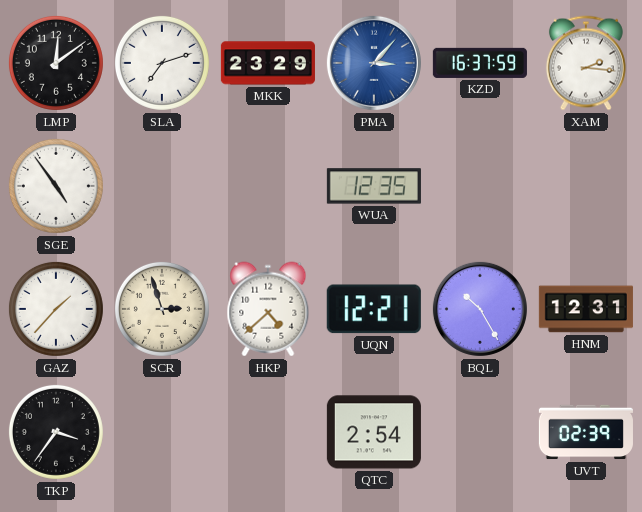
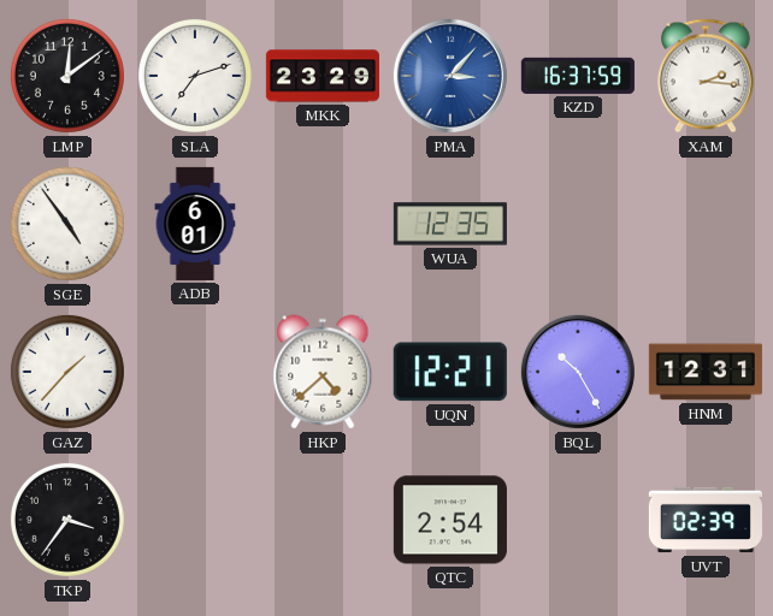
ADB: none -> 6:01 (195, 224)
SCR: 2:57 -> none (162, 309)
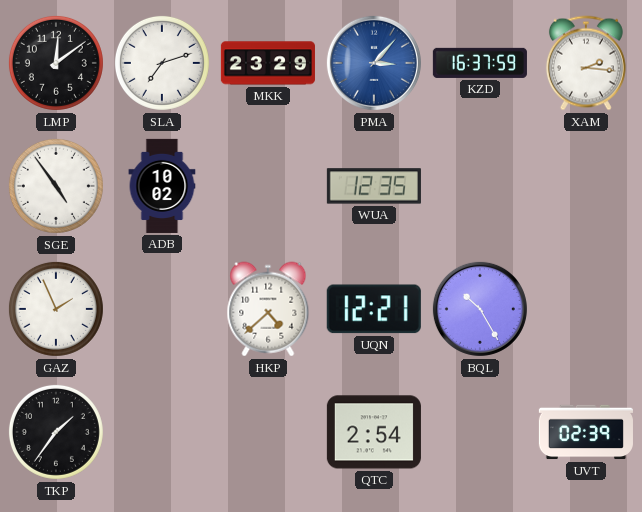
ADB: 6:01 -> 10:02 (162, 186)
GAZ: 1:37 -> 1:56 (56, 309)
HNM: 12:31 -> none (706, 372)
TKP: 3:36 -> 1:36 (56, 432)
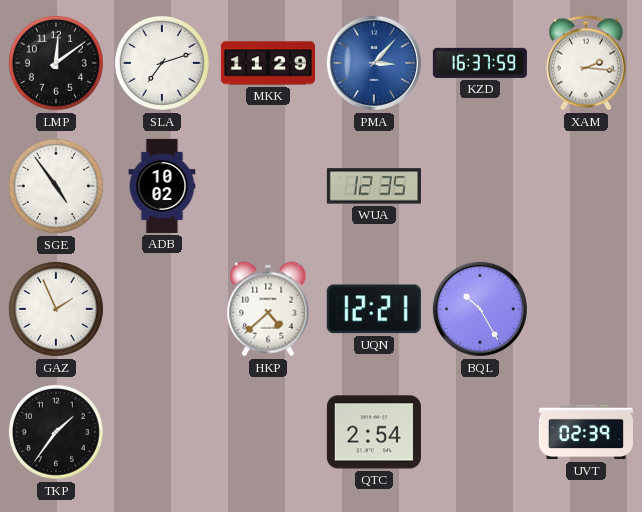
MKK: 23:29 -> 11:29 (268, 63)
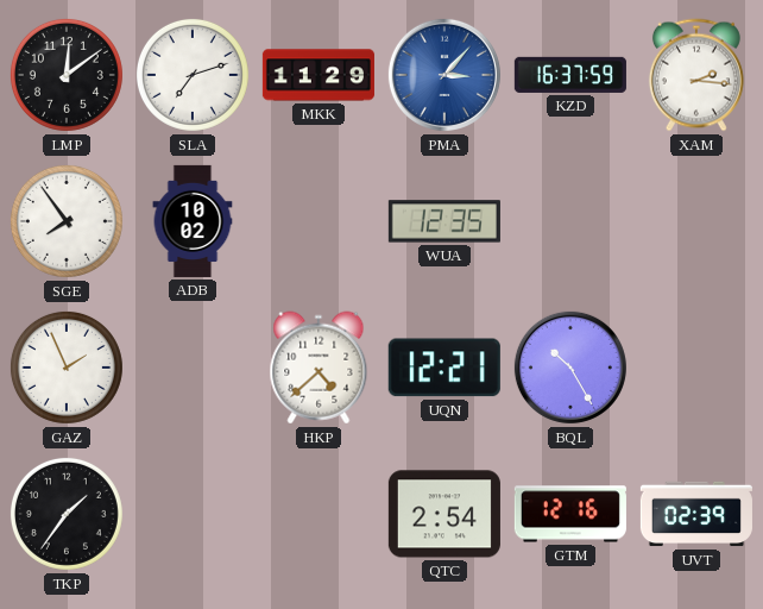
SGE: 4:54 -> 7:54 (67, 221)
GTM: none -> 12:16 (570, 514)
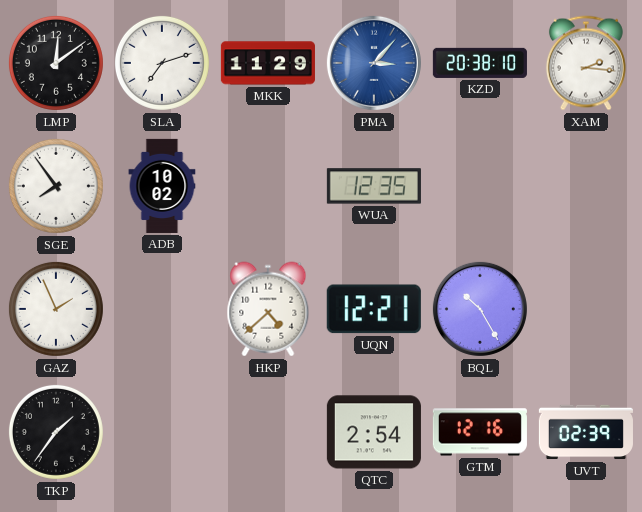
KZD: 16:37 -> 20:38 (480, 63)
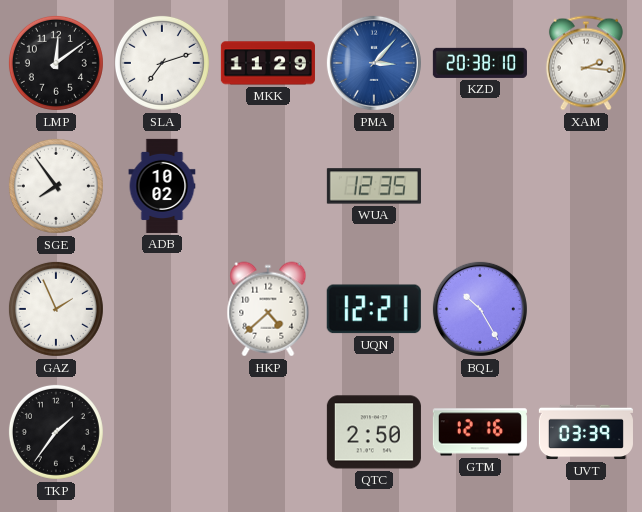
QTC: 2:54 -> 2:50 (374, 432)
UVT: 02:39 -> 03:39 (586, 432)
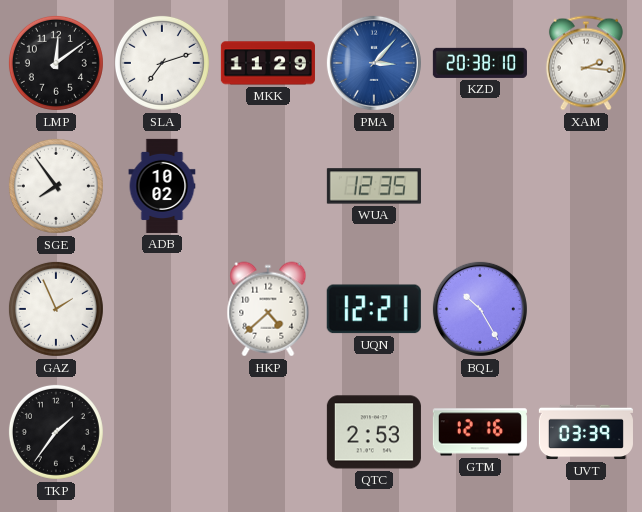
QTC: 2:50 -> 2:53 (374, 432)
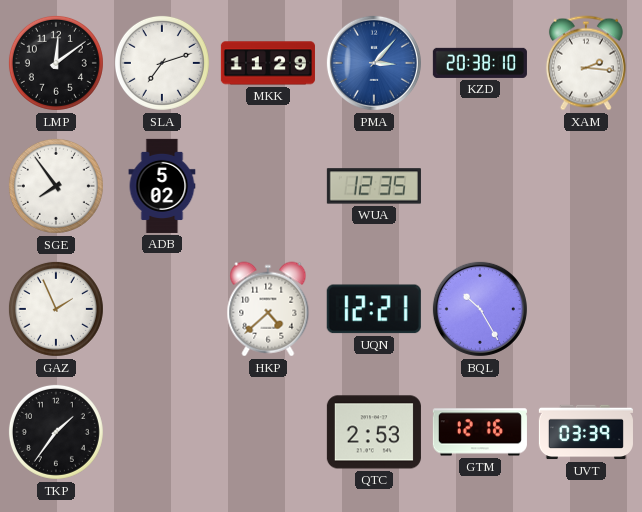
ADB: 10:02 -> 5:02 (162, 186)
